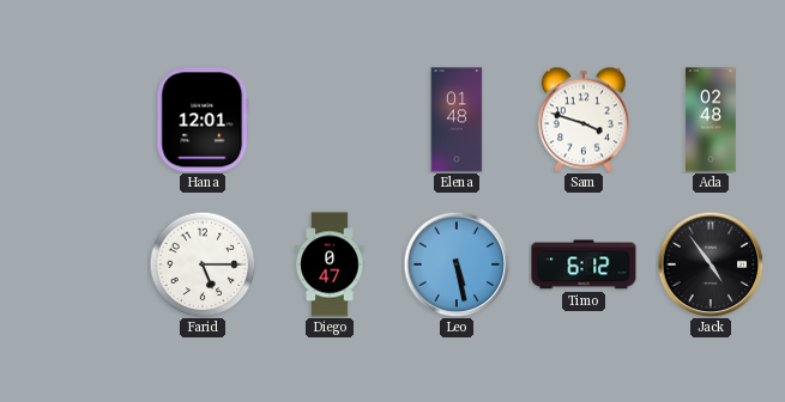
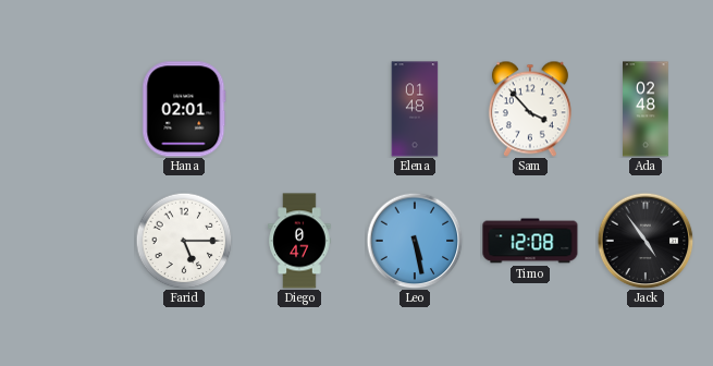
Hana: 12:01 -> 02:01 (184, 109)
Sam: 3:48 -> 3:53 (530, 109)
Timo: 6:12 -> 12:08 (530, 241)
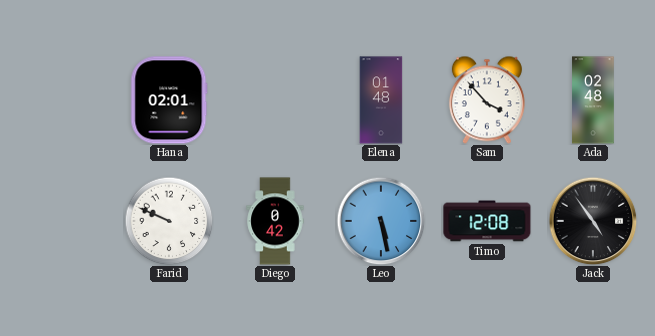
Farid: 5:15 -> 9:49 (169, 221)
Diego: 0:47 -> 0:42 (275, 221)
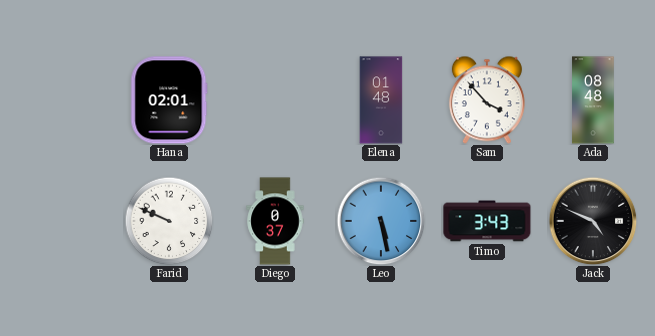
Ada: 02:48 -> 08:48 (593, 100)
Diego: 0:42 -> 0:37 (275, 221)
Timo: 12:08 -> 3:43 (487, 221)
Jack: 4:54 -> 4:49 (593, 221)
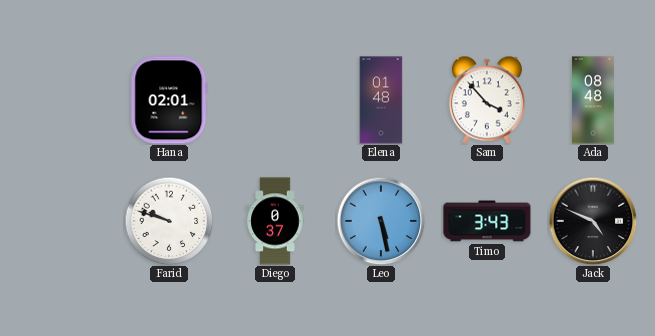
Farid: 9:49 -> 9:48 (169, 221)
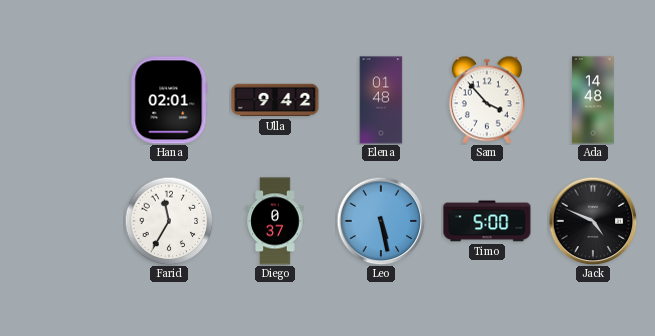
Ulla: none -> 9:42 (275, 100)
Ada: 08:48 -> 14:48 (593, 100)
Farid: 9:48 -> 11:35 (169, 221)
Timo: 3:43 -> 5:00 (487, 221)
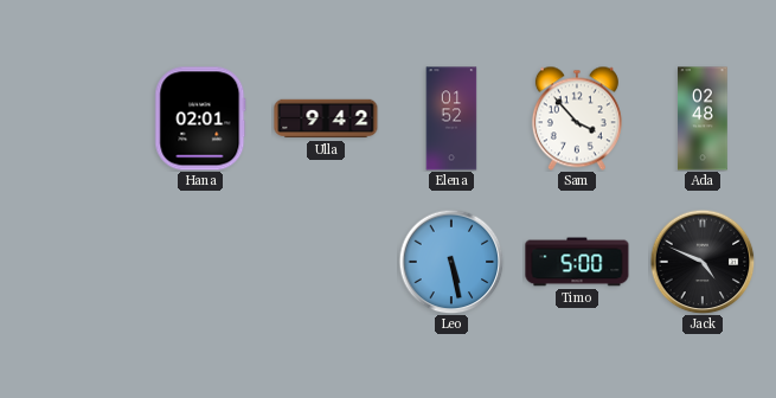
Elena: 01:48 -> 01:52 (451, 118)
Ada: 14:48 -> 02:48 (703, 118)
Farid: 11:35 -> none (169, 221)
Diego: 0:37 -> none (275, 221)
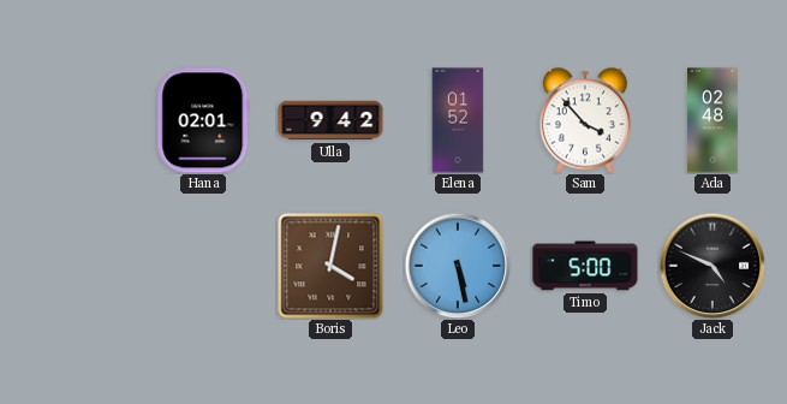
Boris: none -> 4:02 (330, 266)
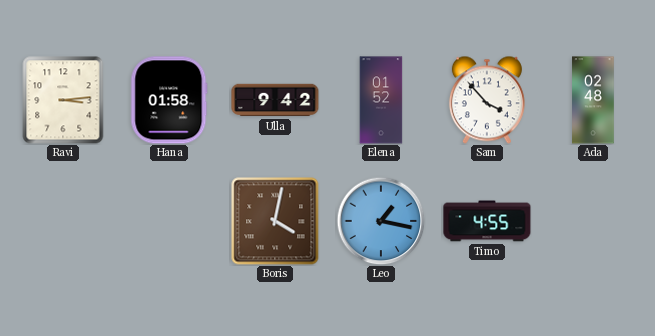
Ravi: none -> 3:14 (63, 100)
Hana: 02:01 -> 01:58 (169, 100)
Leo: 5:28 -> 1:17 (381, 221)
Timo: 5:00 -> 4:55 (487, 221)
Jack: 4:49 -> none (713, 266)
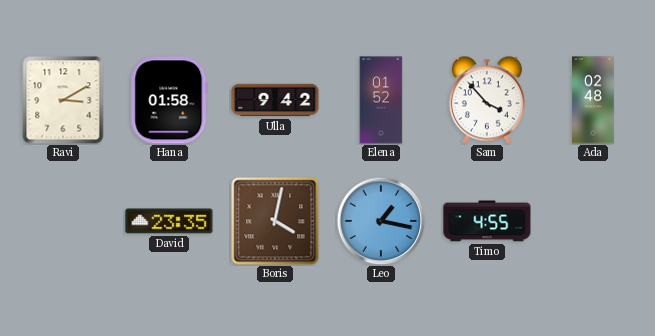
Ravi: 3:14 -> 3:10 (63, 100)
David: none -> 23:35 (169, 221)
